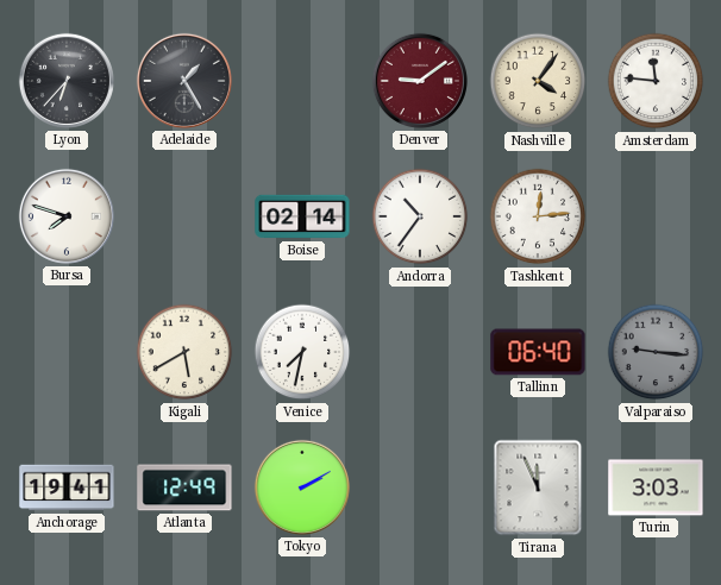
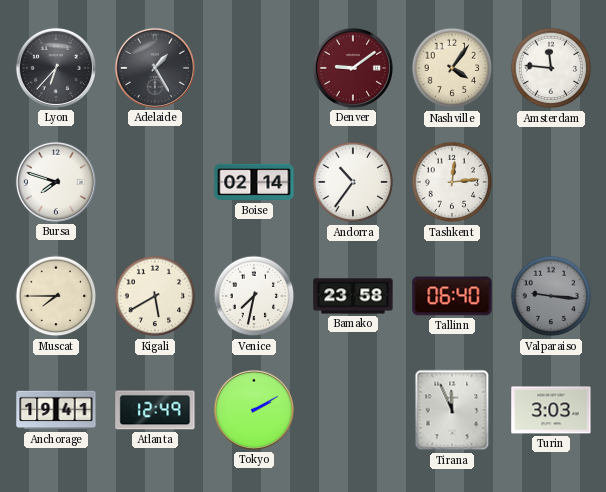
Muscat: none -> 7:45 (56, 296)
Bamako: none -> 23:58 (353, 296)
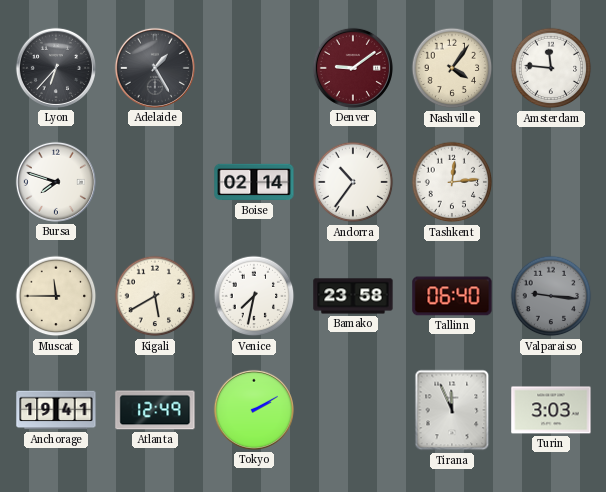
Muscat: 7:45 -> 11:45 (56, 296)
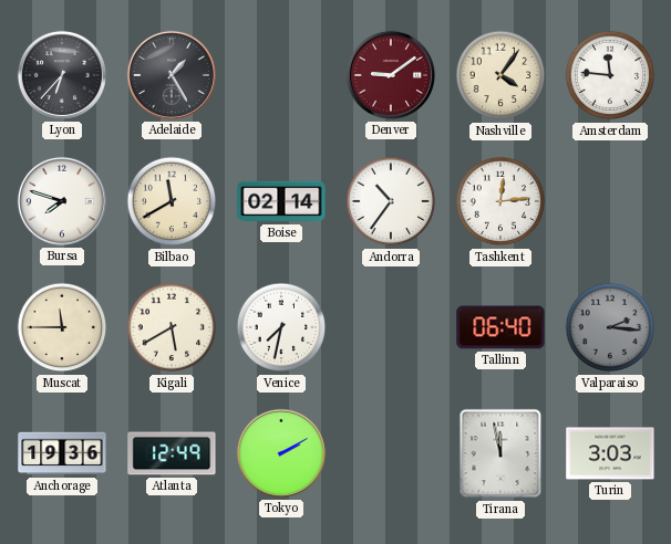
Bilbao: none -> 11:40 (172, 201)
Bamako: 23:58 -> none (353, 296)
Valparaiso: 9:16 -> 2:16 (610, 327)
Anchorage: 19:41 -> 19:36 (62, 453)
Tirana: 11:56 -> 11:58 (500, 453)
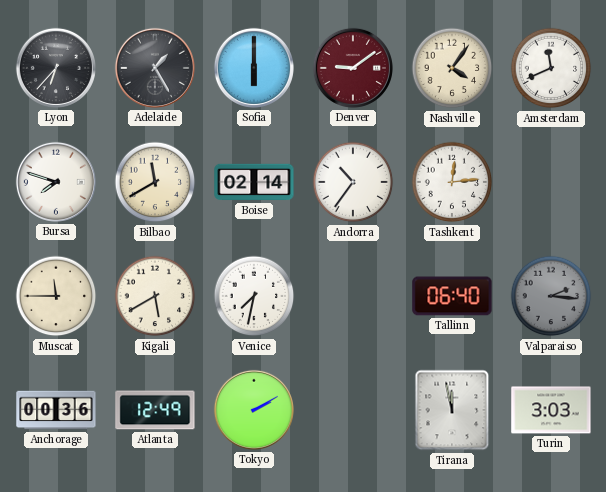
Sofia: none -> 6:00 (254, 68)
Amsterdam: 11:46 -> 11:41 (551, 68)
Anchorage: 19:36 -> 00:36 (56, 410)
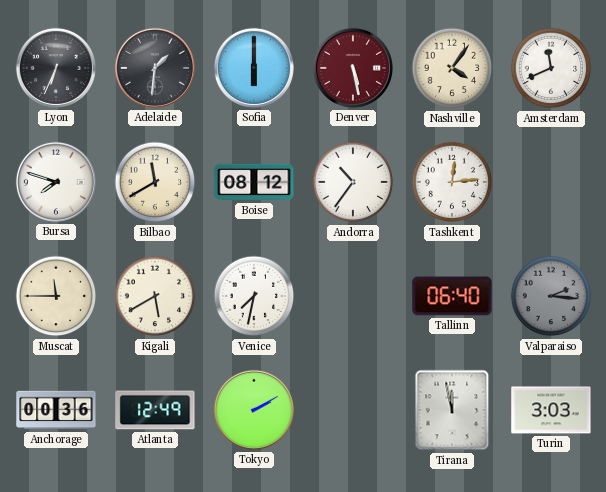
Lyon: 6:37 -> 6:34 (56, 68)
Adelaide: 1:25 -> 1:31 (155, 68)
Denver: 9:09 -> 5:28 (353, 68)
Boise: 02:14 -> 08:12 (254, 182)
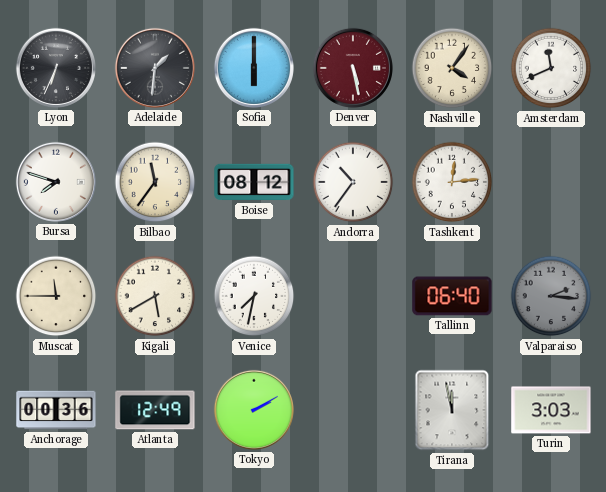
Bilbao: 11:40 -> 11:36 (155, 182)
